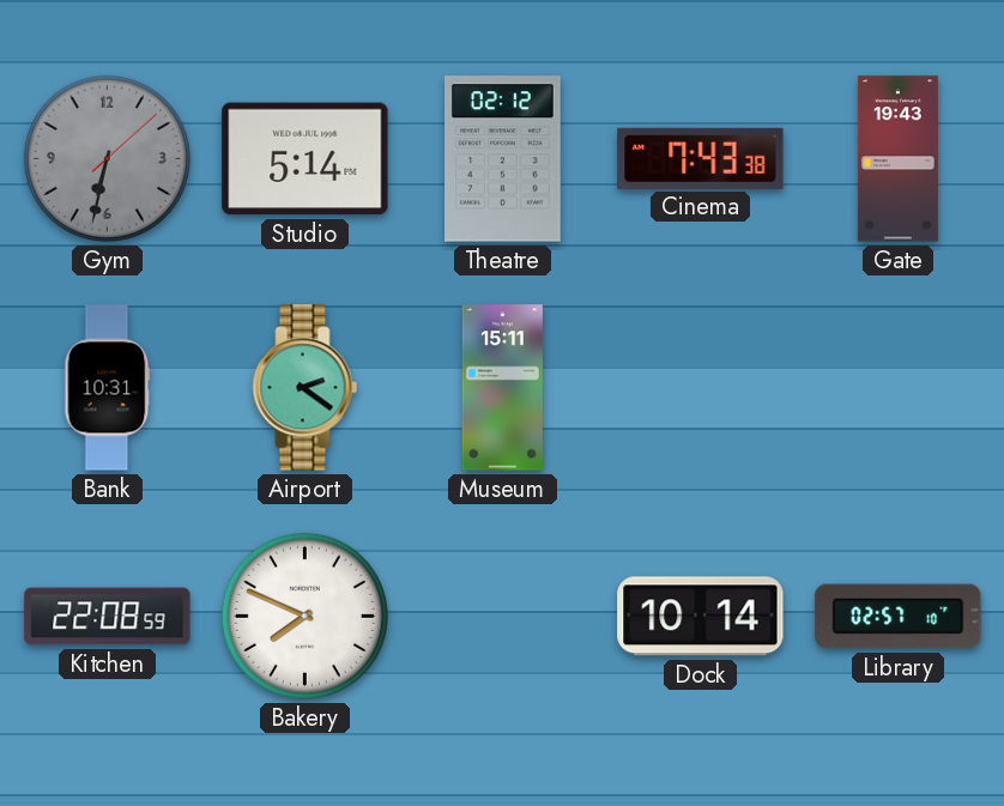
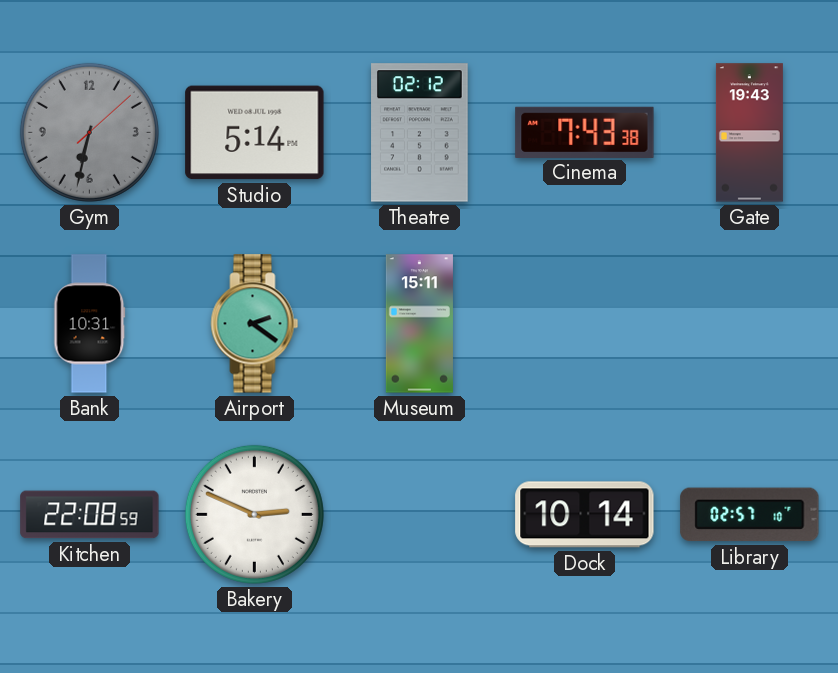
Bakery: 7:49 -> 2:49 (254, 514)
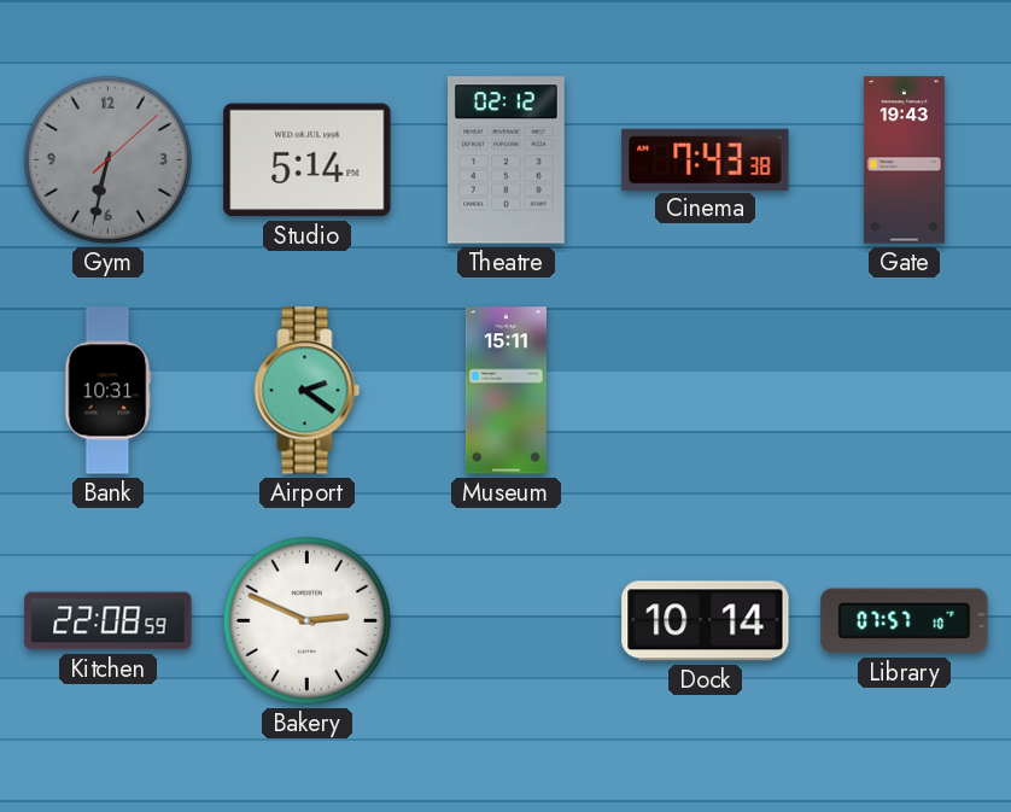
Library: 02:57 -> 07:57 (905, 621)
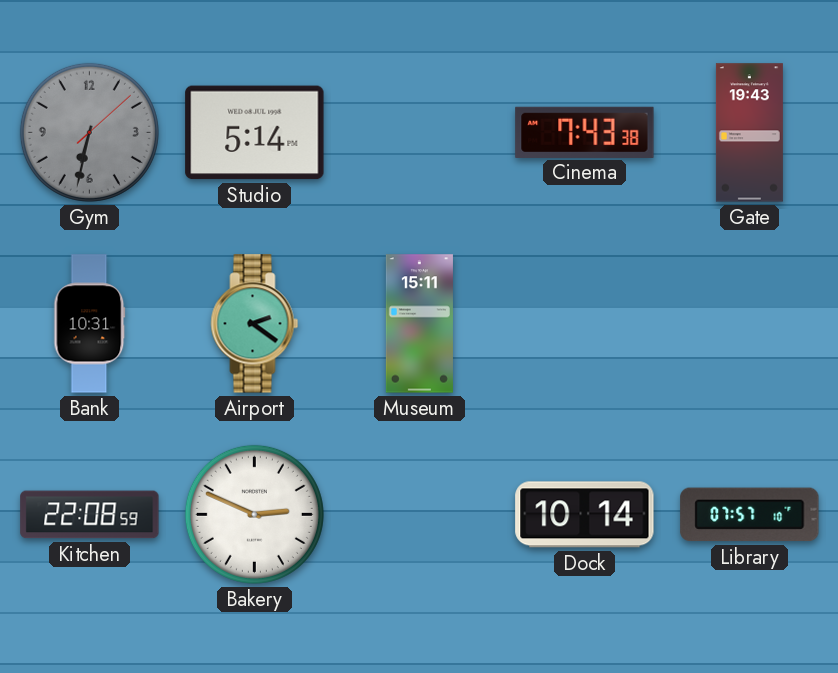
Theatre: 02:12 -> none (507, 160)
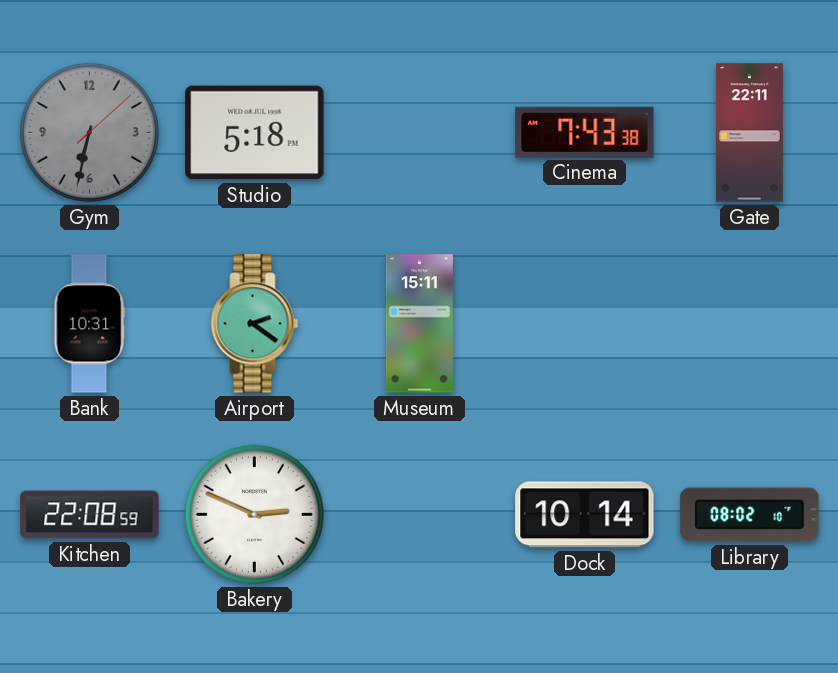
Studio: 5:14 -> 5:18 (255, 133)
Gate: 19:43 -> 22:11 (749, 133)
Library: 07:57 -> 08:02 (750, 515)
